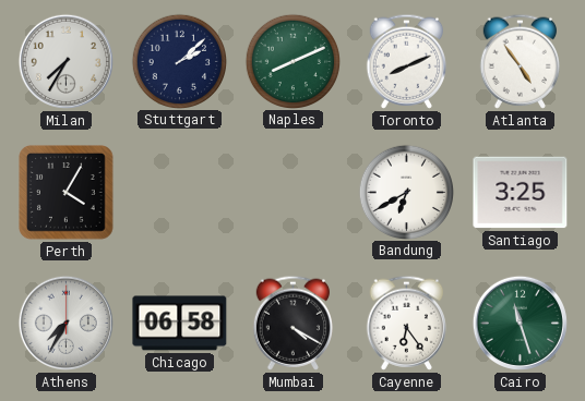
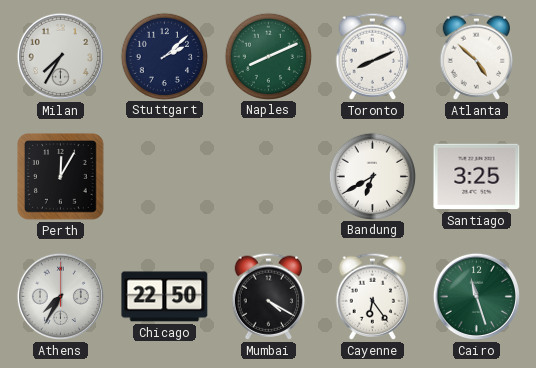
Atlanta: 4:54 -> 4:52 (477, 56)
Perth: 4:05 -> 12:05 (61, 177)
Chicago: 06:58 -> 22:50 (165, 297)
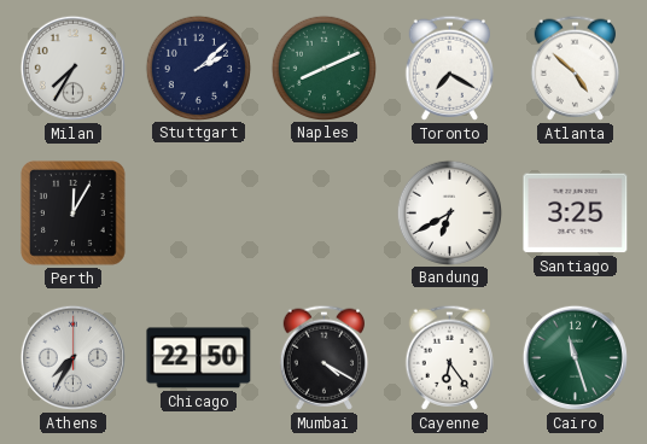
Toronto: 8:11 -> 7:20 (450, 68)
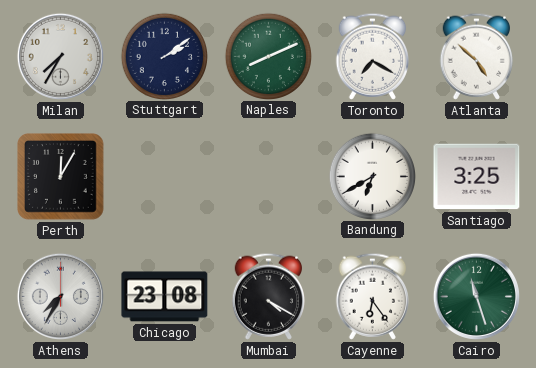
Stuttgart: 2:08 -> 2:09 (164, 56)
Chicago: 22:50 -> 23:08 (165, 297)
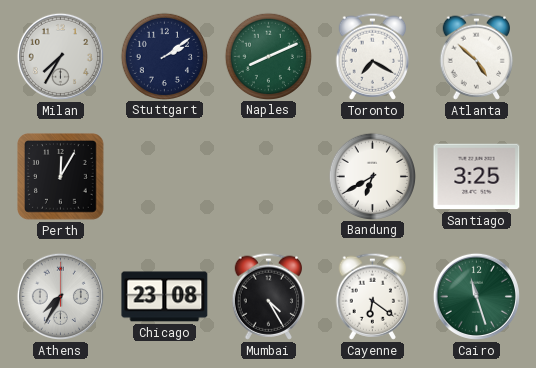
Mumbai: 4:20 -> 4:25 (269, 296)
Cayenne: 6:24 -> 6:21 (373, 296)
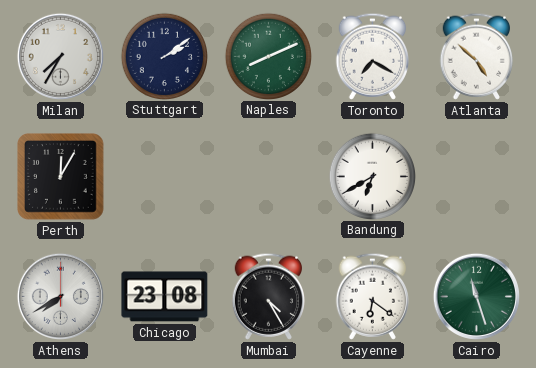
Santiago: 3:25 -> none (477, 177)
Athens: 7:35 -> 7:40 (60, 296)
